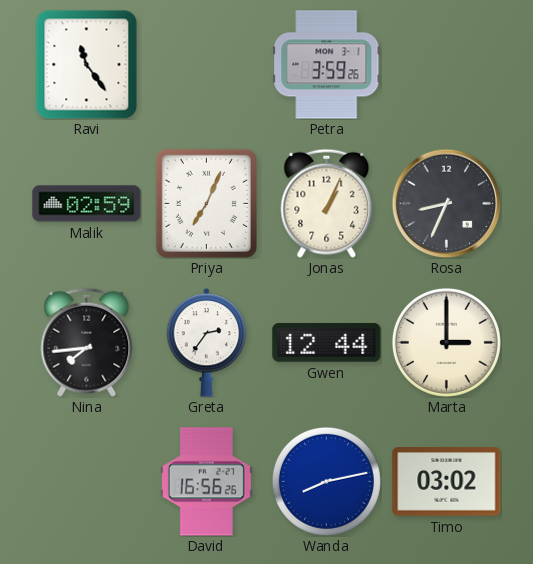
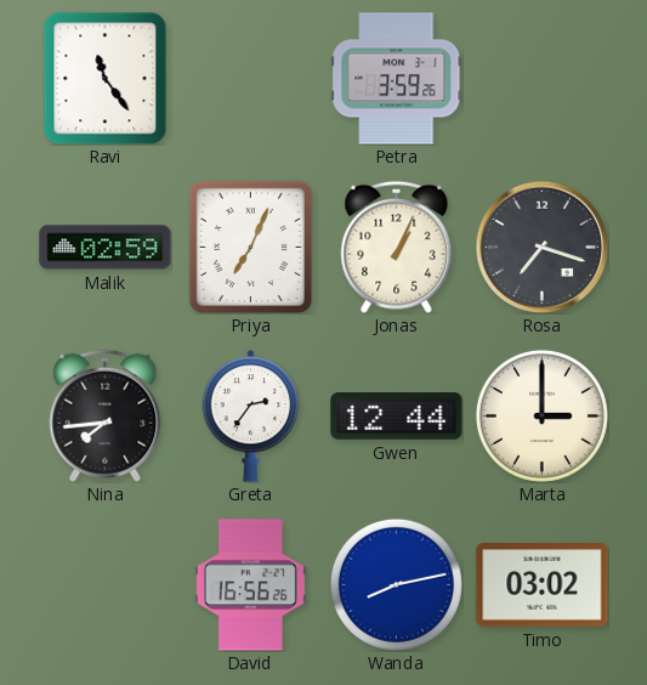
Rosa: 8:34 -> 7:18 (541, 247)
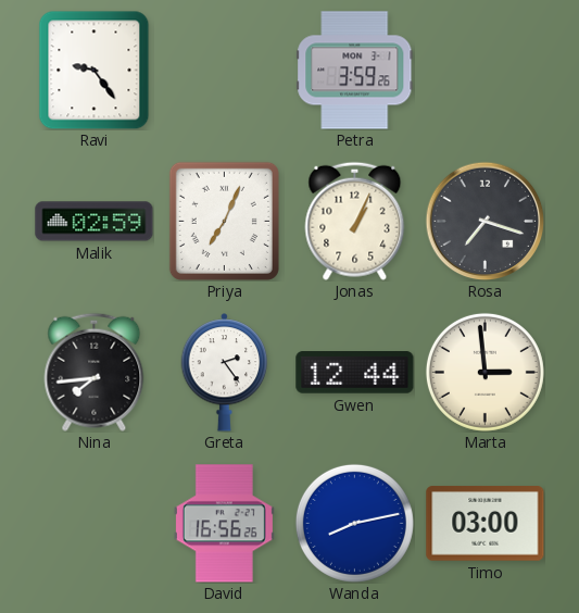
Ravi: 11:24 -> 9:24 (95, 70)
Greta: 2:36 -> 2:24 (225, 373)
Marta: 3:00 -> 2:59 (484, 372)
Timo: 03:02 -> 03:00 (486, 524)
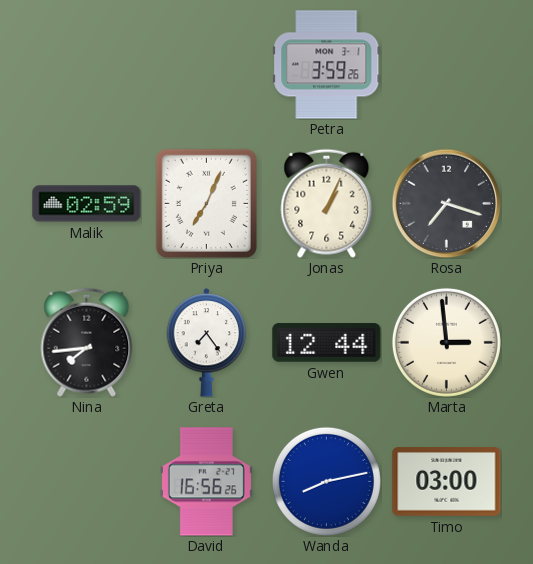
Ravi: 9:24 -> none (95, 70)
Greta: 2:24 -> 7:24 (207, 343)
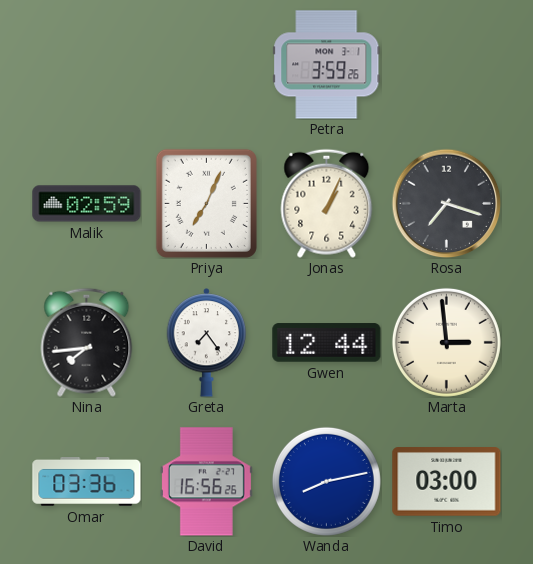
Omar: none -> 03:36 (87, 482)
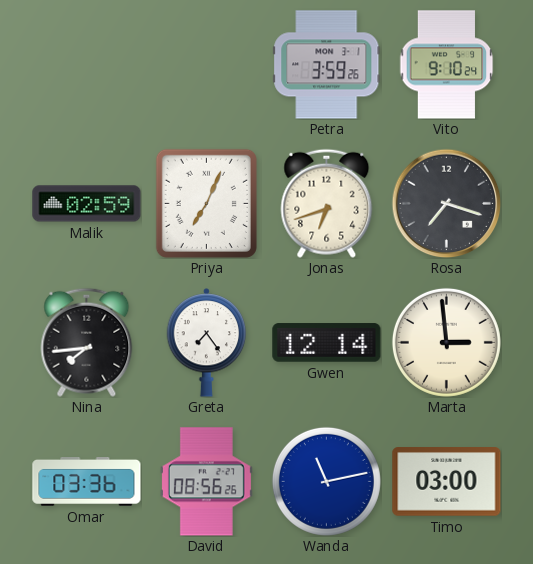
Vito: none -> 9:10 (447, 65)
Jonas: 1:04 -> 6:42 (327, 203)
Gwen: 12:44 -> 12:14 (327, 343)
David: 16:56 -> 08:56 (206, 482)
Wanda: 8:13 -> 11:13 (326, 481)
